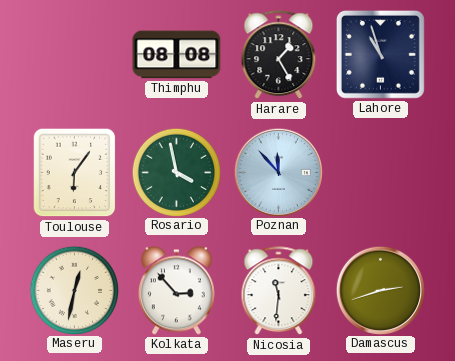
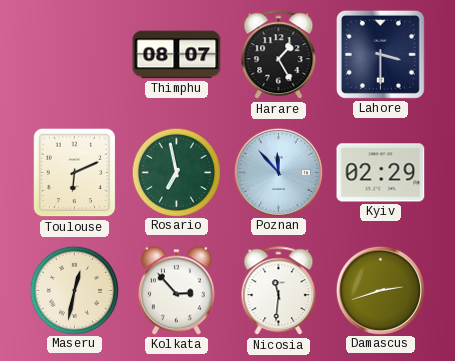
Thimphu: 08:08 -> 08:07 (177, 55)
Lahore: 10:57 -> 3:30 (380, 54)
Toulouse: 6:06 -> 6:11 (75, 173)
Rosario: 3:58 -> 6:58 (176, 172)
Kyiv: none -> 02:29 (381, 173)
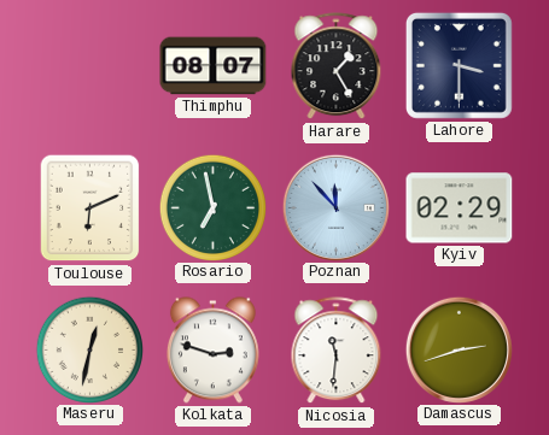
Kolkata: 2:53 -> 2:48 (212, 351)
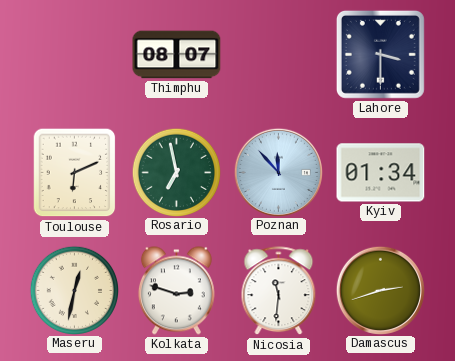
Harare: 1:25 -> none (337, 66)
Kyiv: 02:29 -> 01:34 (381, 173)
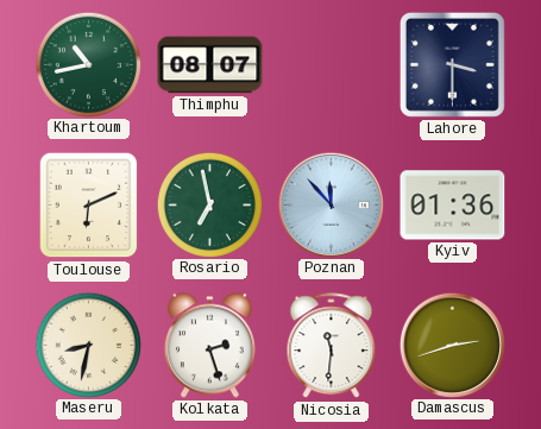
Khartoum: none -> 10:43 (88, 64)
Kyiv: 01:34 -> 01:36 (453, 206)
Maseru: 12:32 -> 8:32 (88, 345)
Kolkata: 2:48 -> 2:27 (209, 346)
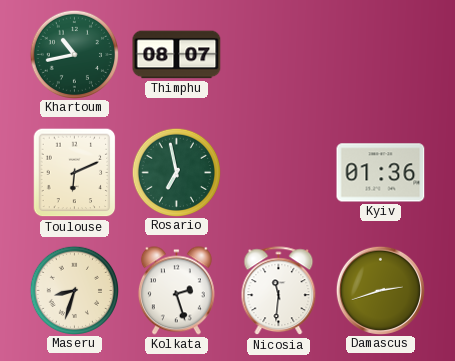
Lahore: 3:30 -> none (452, 64)
Poznan: 11:53 -> none (331, 204)
Maseru: 8:32 -> 8:33 (74, 290)
